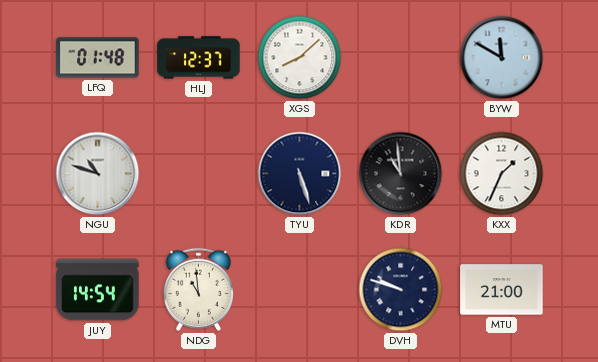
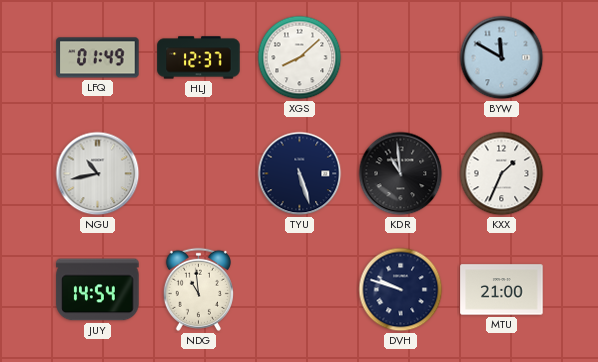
LFQ: 01:48 -> 01:49 (98, 58)
NGU: 10:48 -> 10:43 (98, 174)
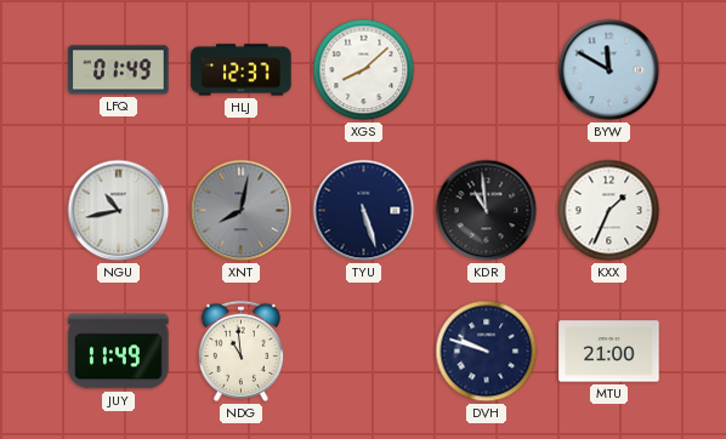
XNT: none -> 8:02 (242, 211)
JUY: 14:54 -> 11:49 (119, 352)
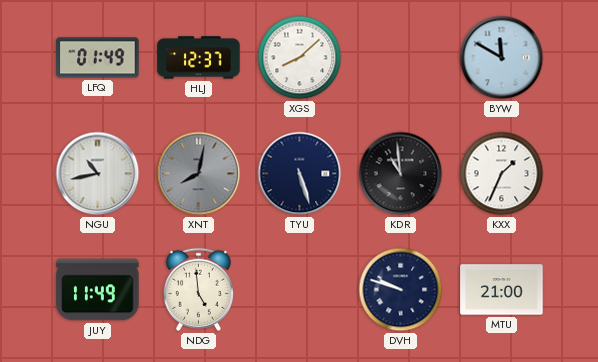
NDG: 10:59 -> 4:59 (198, 289)
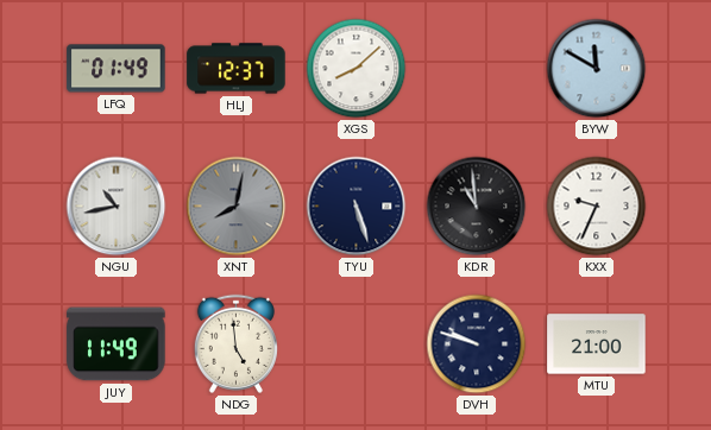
KXX: 1:34 -> 9:34 (597, 207)
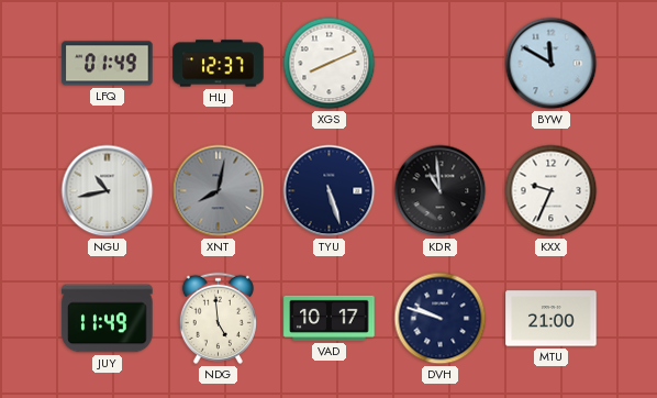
XGS: 8:08 -> 8:11 (330, 64)
VAD: none -> 10:17 (330, 318)
